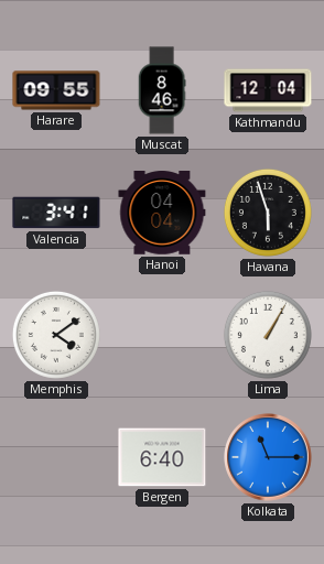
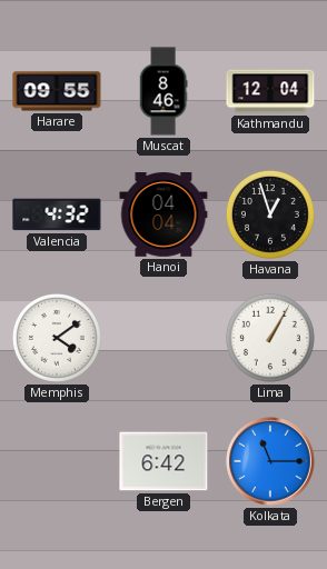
Valencia: 3:41 -> 4:32 (57, 214)
Havana: 5:57 -> 12:57 (270, 214)
Bergen: 6:40 -> 6:42 (163, 461)
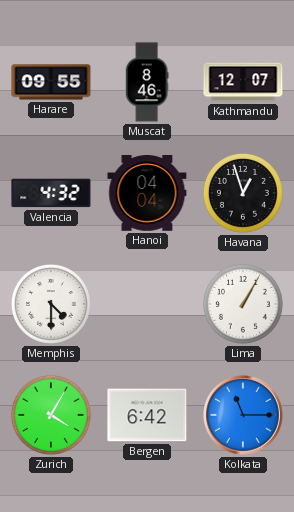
Kathmandu: 12:04 -> 12:07 (243, 82)
Memphis: 4:09 -> 4:30 (51, 304)
Zurich: none -> 4:05 (51, 415)
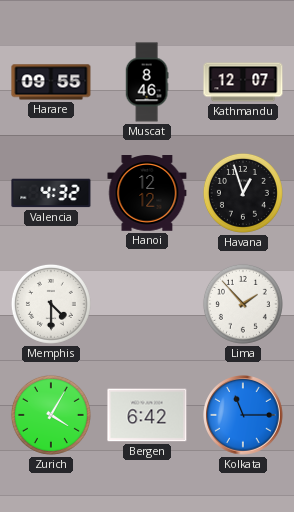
Hanoi: 04:04 -> 12:12 (147, 194)
Lima: 1:05 -> 1:53 (243, 304)
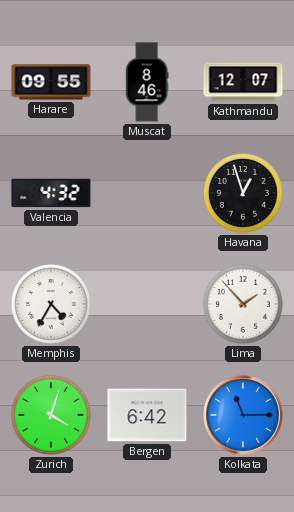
Hanoi: 12:12 -> none (147, 194)
Memphis: 4:30 -> 4:35 (51, 304)
Zurich: 4:05 -> 4:03 (51, 415)
